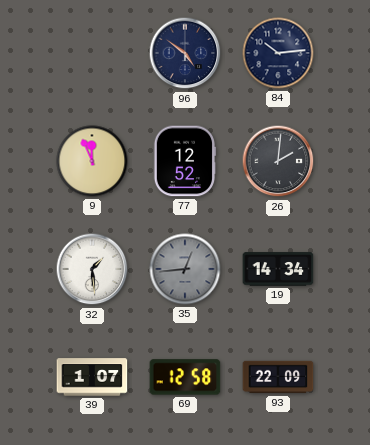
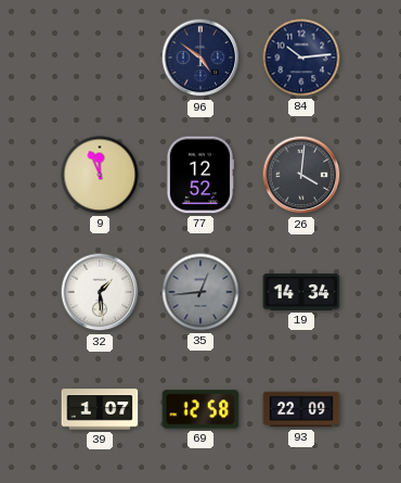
26: 2:01 -> 4:01 (301, 175)
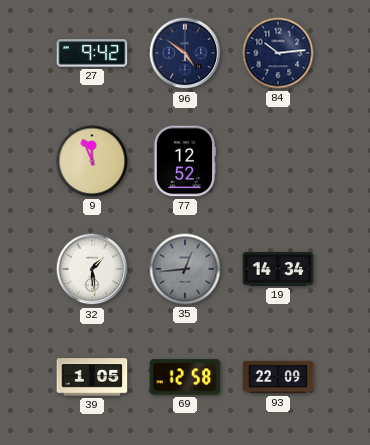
27: none -> 9:42 (92, 53)
26: 4:01 -> none (301, 175)
39: 1:07 -> 1:05 (92, 377)
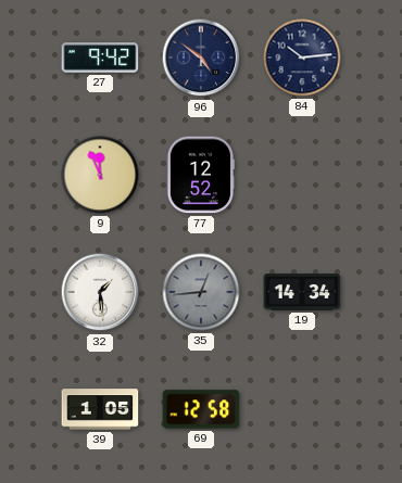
93: 22:09 -> none (278, 377)
